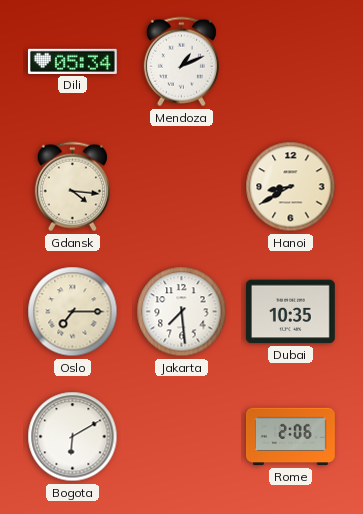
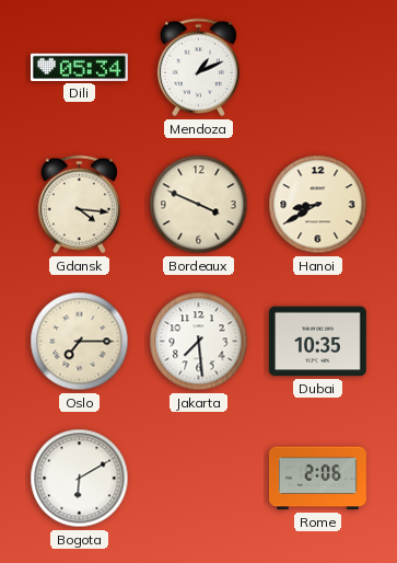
Bordeaux: none -> 3:49 (199, 205)
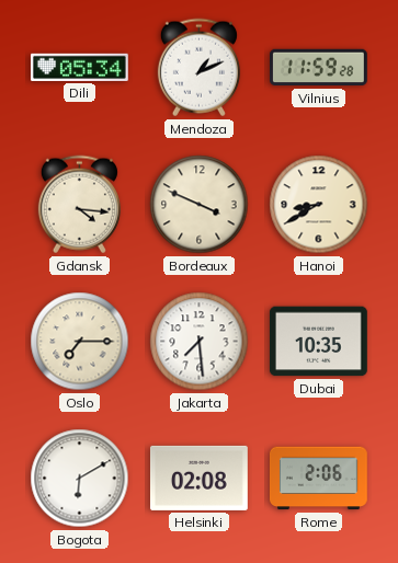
Vilnius: none -> 11:59 (319, 68)
Helsinki: none -> 02:08 (198, 478)
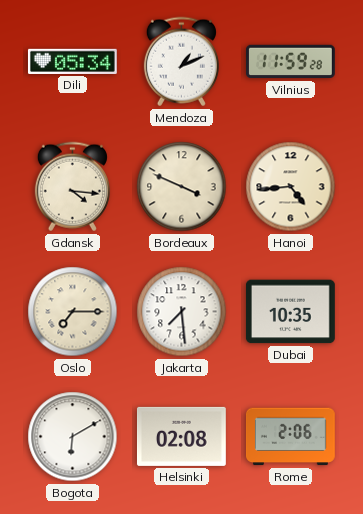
Hanoi: 8:40 -> 4:44 (291, 187)
